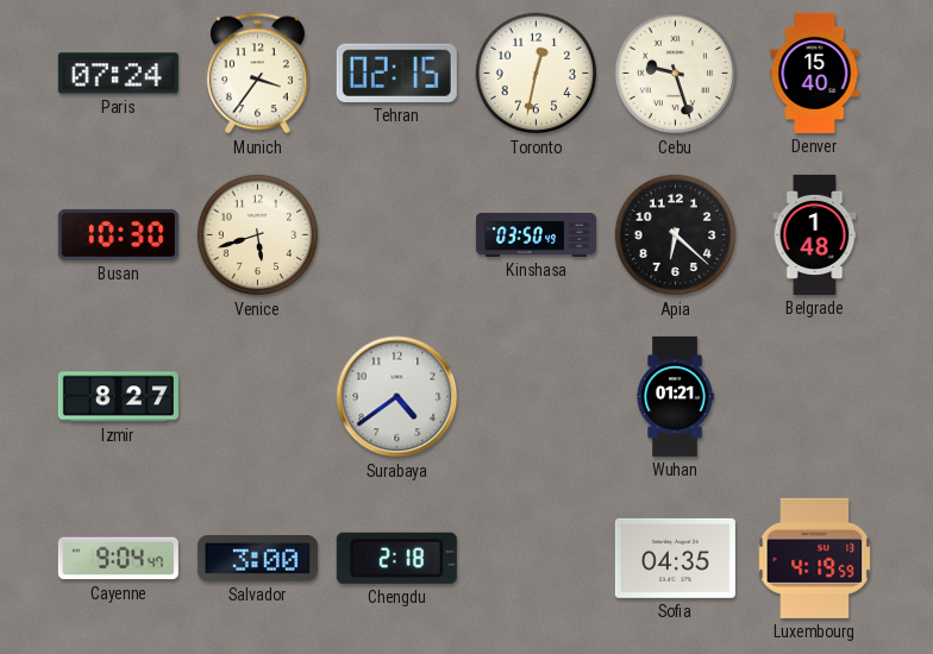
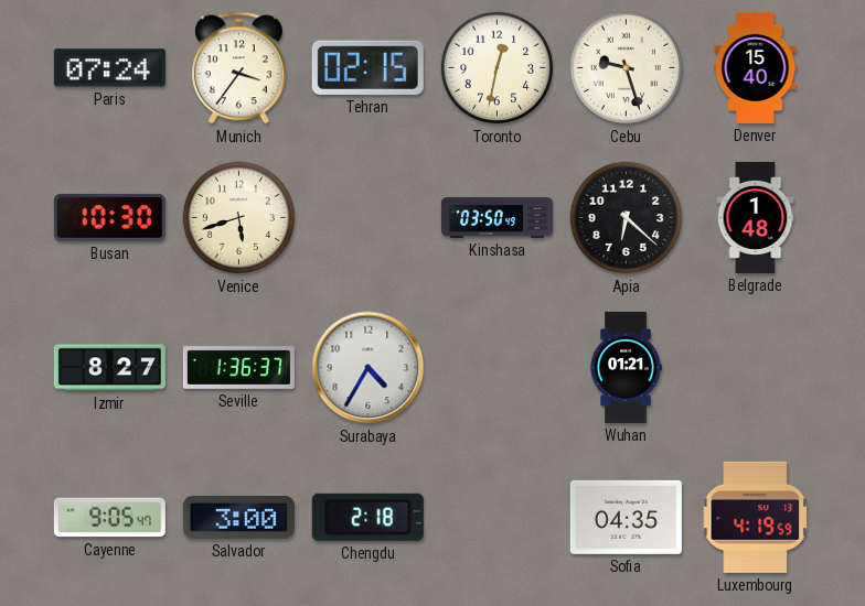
Seville: none -> 1:36 (238, 368)
Surabaya: 4:39 -> 4:35 (369, 368)
Cayenne: 9:04 -> 9:05 (109, 518)
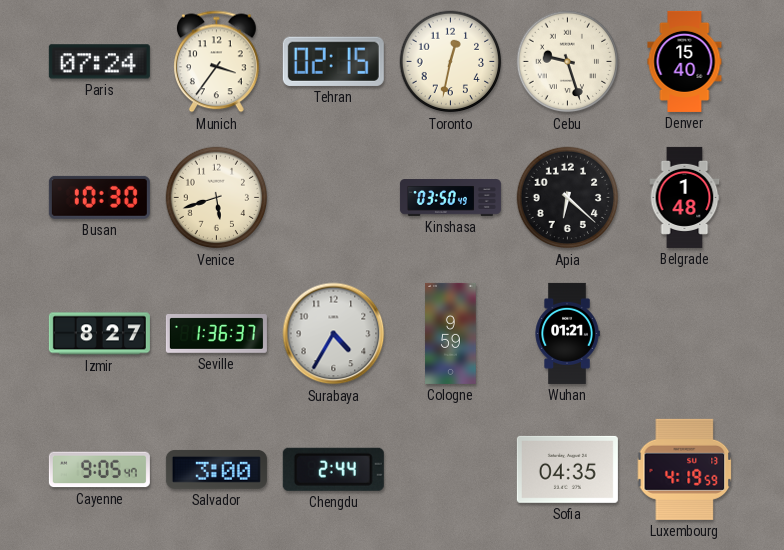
Cologne: none -> 9:59 (451, 333)
Chengdu: 2:18 -> 2:44 (333, 469)
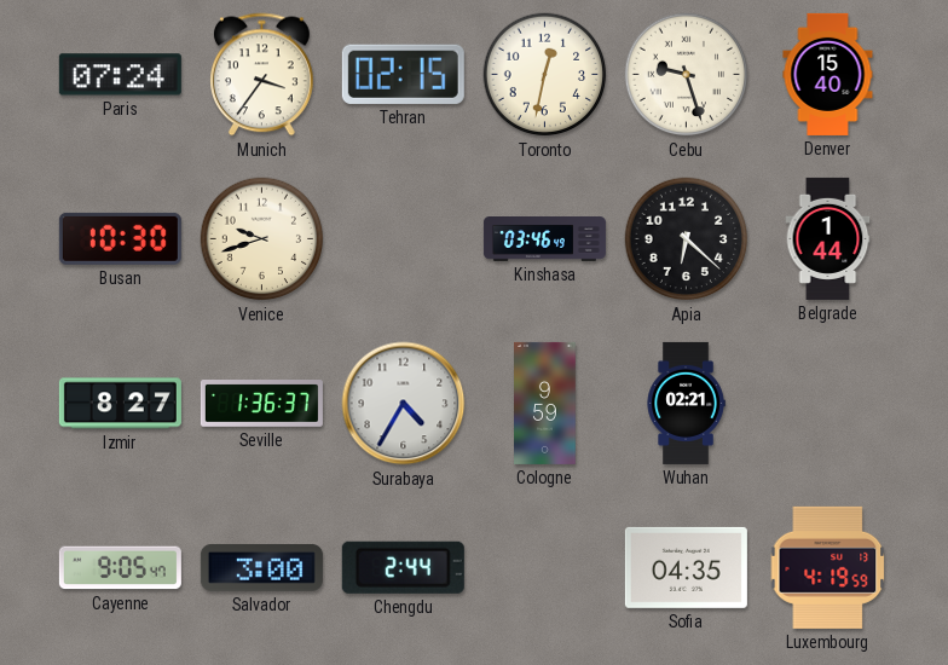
Venice: 5:42 -> 9:42 (262, 239)
Kinshasa: 03:50 -> 03:46 (544, 239)
Belgrade: 1:48 -> 1:44 (828, 238)
Wuhan: 01:21 -> 02:21 (686, 403)
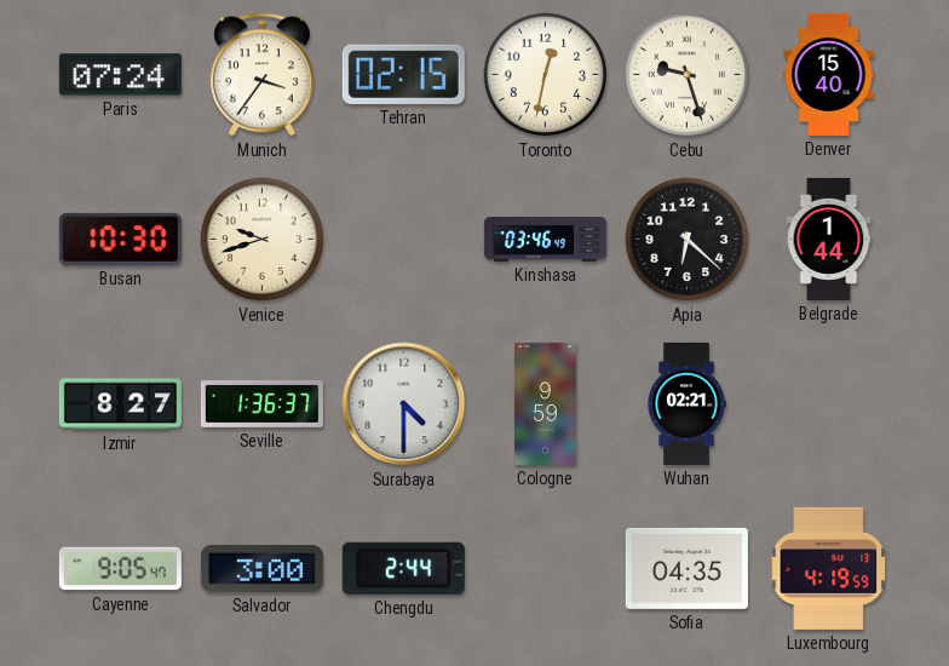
Surabaya: 4:35 -> 4:30 (404, 404)
